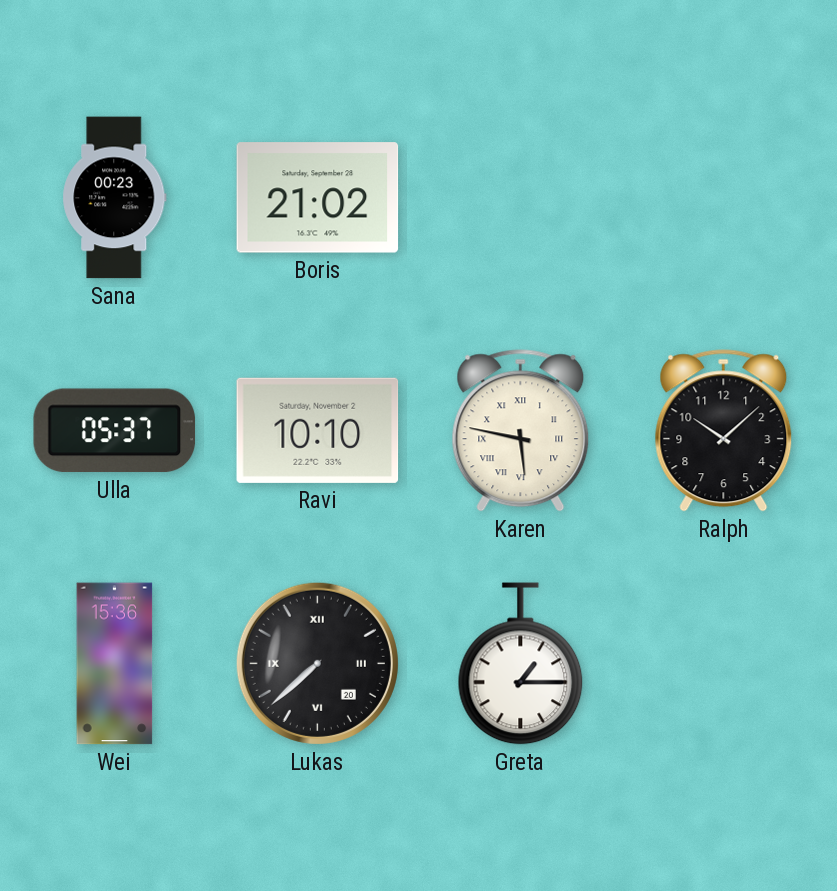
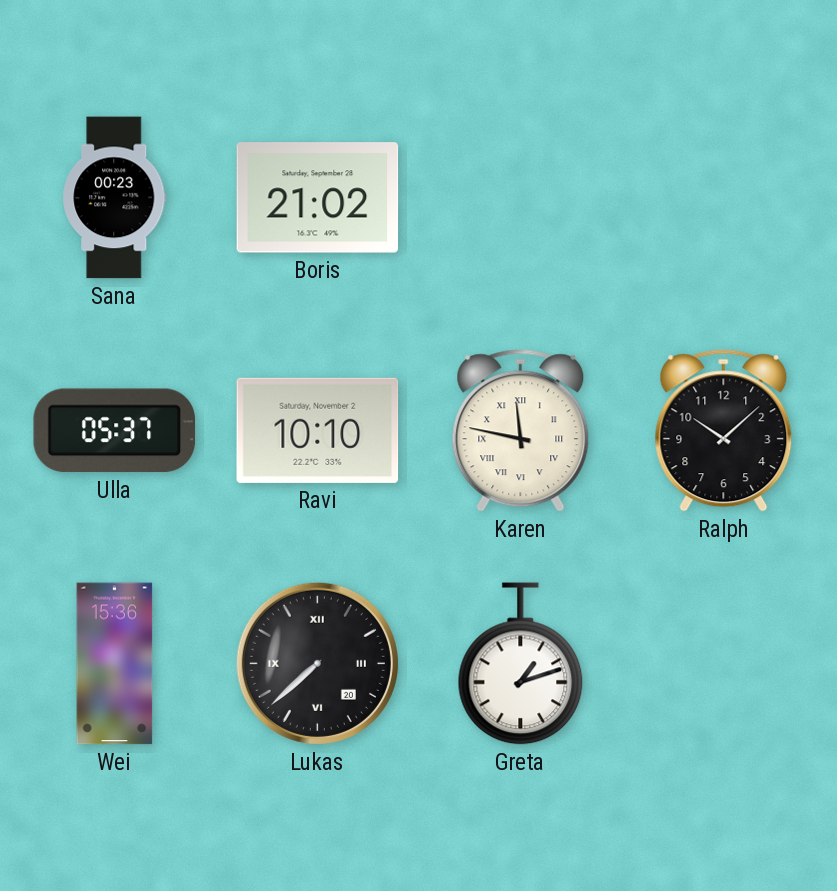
Karen: 5:47 -> 11:47 (521, 431)
Greta: 1:15 -> 1:12 (521, 664)
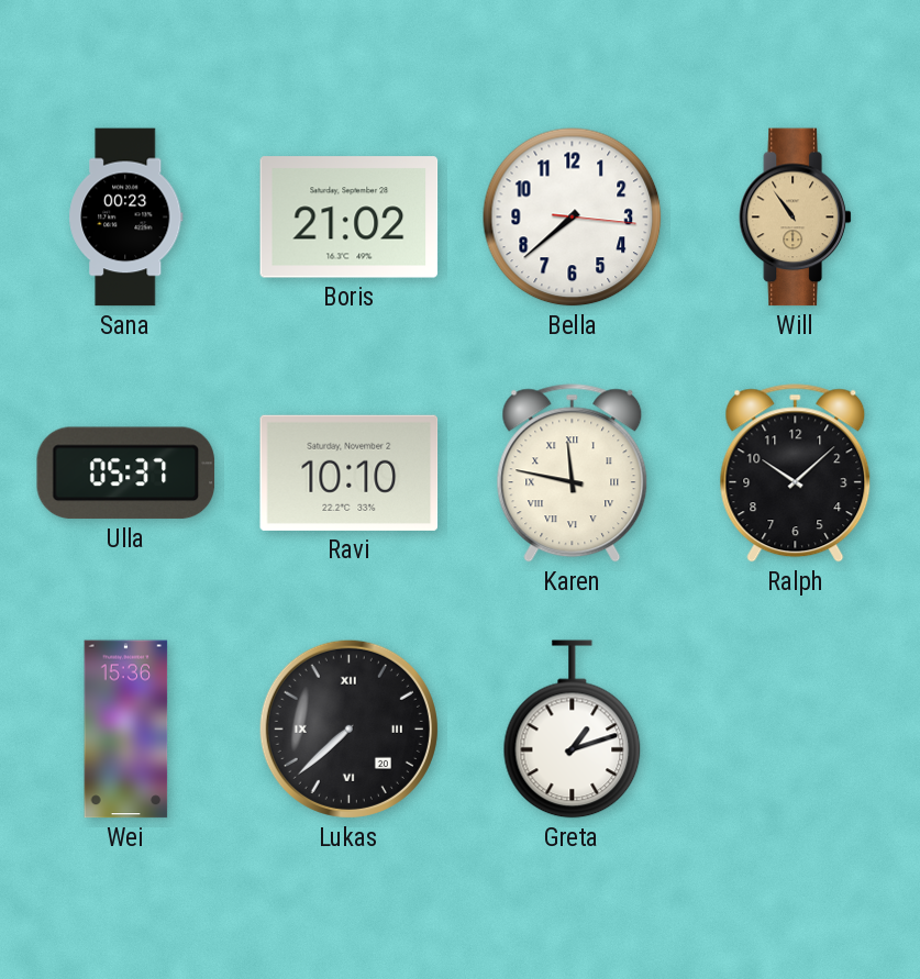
Bella: none -> 7:38 (573, 218)
Will: none -> 10:54 (796, 218)
